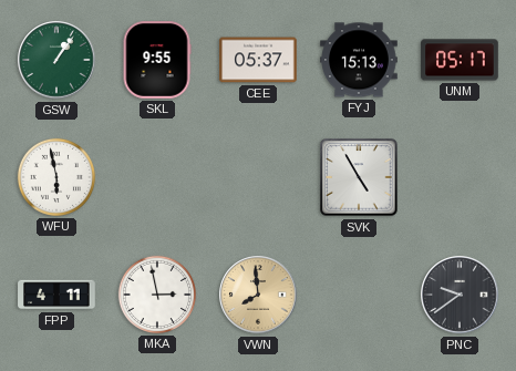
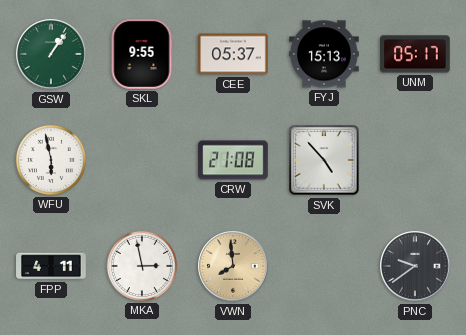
CRW: none -> 21:08 (233, 160)
SVK: 4:55 -> 4:53 (324, 160)
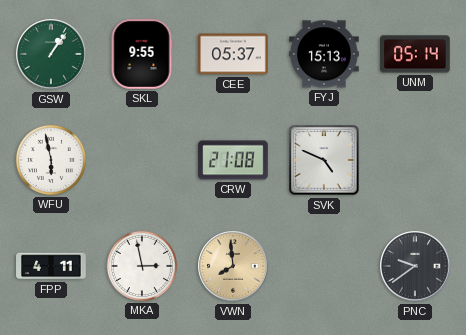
UNM: 05:17 -> 05:14 (415, 54)
SVK: 4:53 -> 4:49 (324, 160)
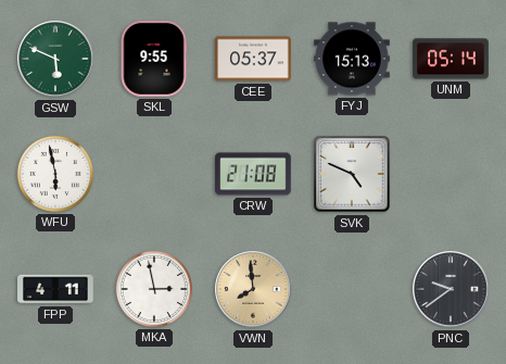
GSW: 1:06 -> 5:49 (55, 59)
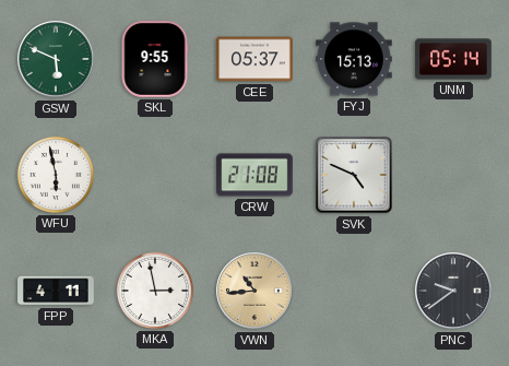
VWN: 7:59 -> 10:44 (254, 291)
